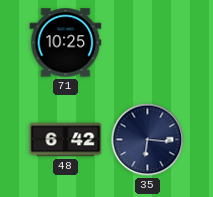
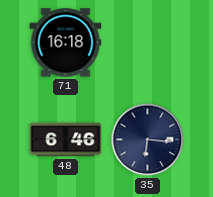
71: 10:25 -> 16:18 (66, 43)
48: 6:42 -> 6:46 (66, 140)
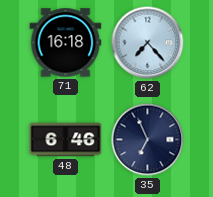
62: none -> 7:23 (148, 43)
35: 6:16 -> 6:56 (148, 140)
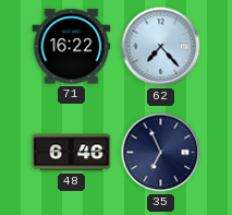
71: 16:18 -> 16:22 (72, 47)
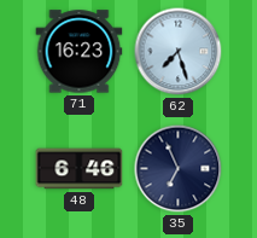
71: 16:22 -> 16:23 (80, 52)
62: 7:23 -> 7:27 (179, 52)
